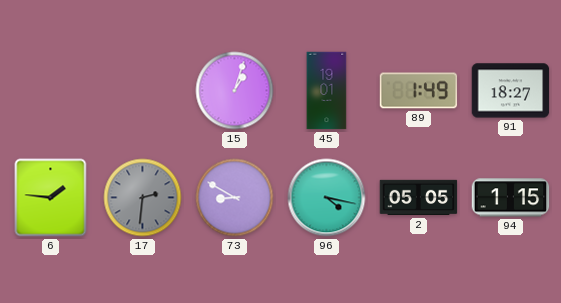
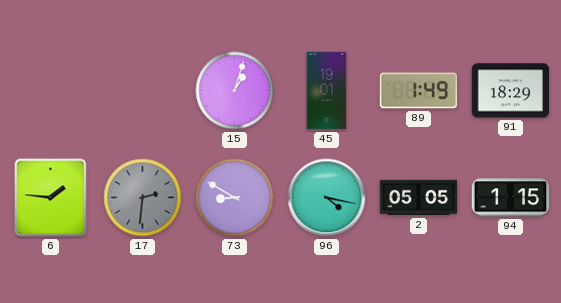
91: 18:27 -> 18:29 (511, 91)
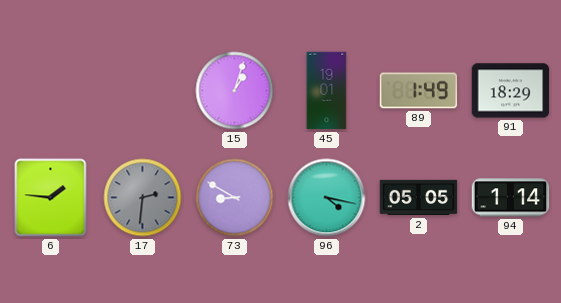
94: 1:15 -> 1:14 (511, 198)
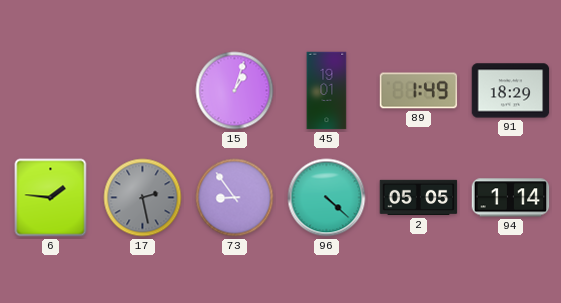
17: 2:31 -> 2:28 (143, 198)
73: 8:50 -> 8:54 (235, 198)
96: 4:17 -> 4:22 (327, 198)
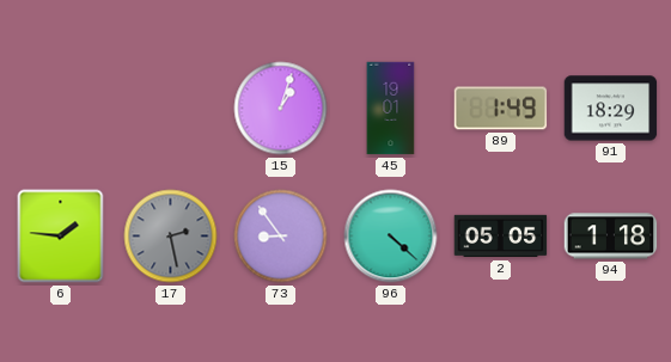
94: 1:14 -> 1:18 (611, 237)
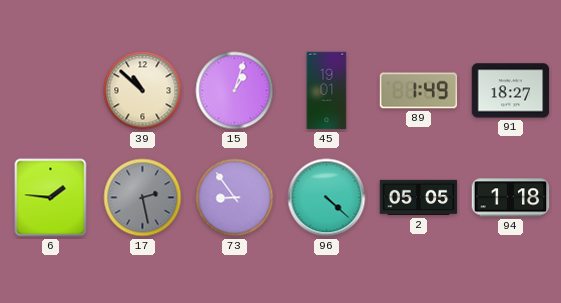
39: none -> 10:52 (143, 91)
91: 18:29 -> 18:27 (511, 91)
